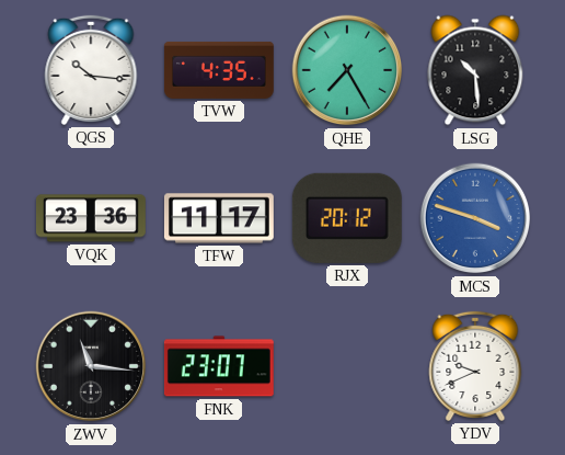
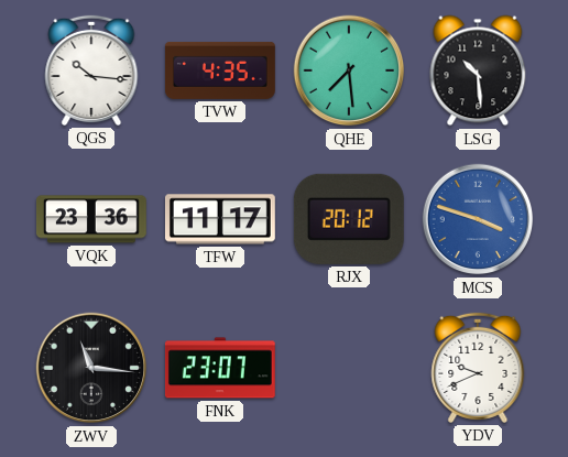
QHE: 7:25 -> 7:29 (349, 70)
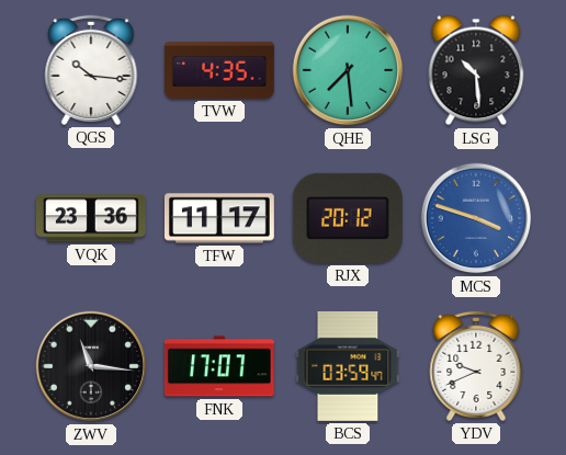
FNK: 23:07 -> 17:07 (219, 366)
BCS: none -> 03:59 (348, 366)
